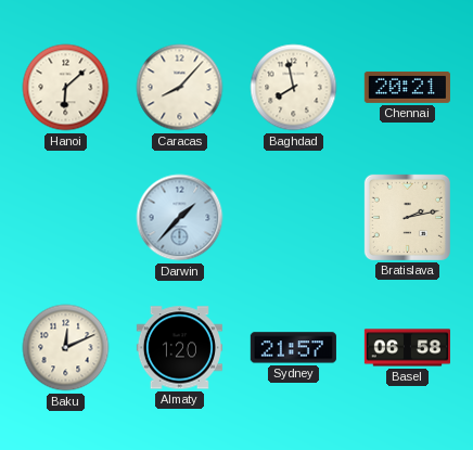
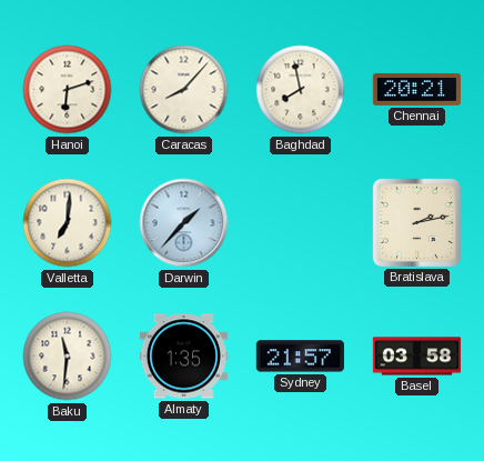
Hanoi: 6:08 -> 6:12 (68, 90)
Valletta: none -> 7:01 (68, 223)
Baku: 12:11 -> 11:31 (68, 357)
Almaty: 1:20 -> 1:35 (183, 357)
Basel: 06:58 -> 03:58 (416, 357)
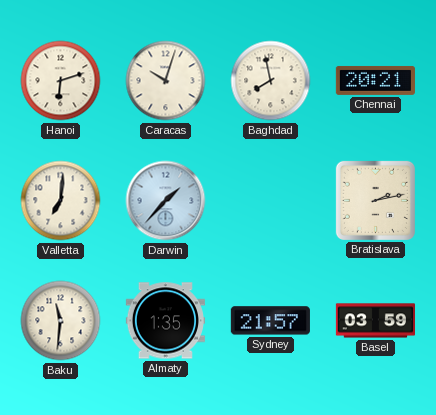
Caracas: 8:07 -> 10:03 (166, 81)
Basel: 03:58 -> 03:59 (375, 321)
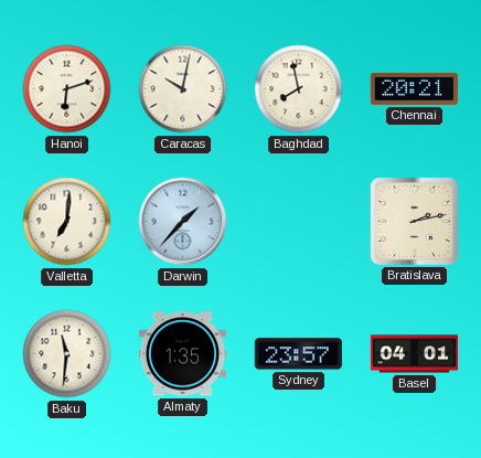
Caracas: 10:03 -> 10:02 (183, 89)
Sydney: 21:57 -> 23:57 (298, 354)
Basel: 03:59 -> 04:01 (414, 354)
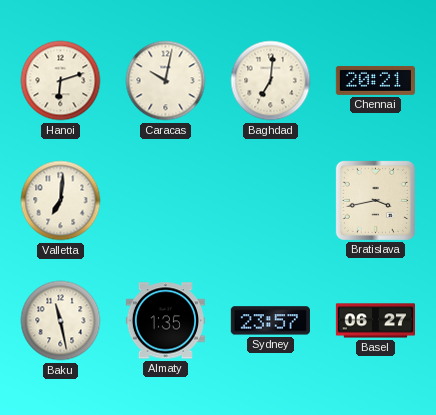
Baghdad: 7:58 -> 7:01 (271, 81)
Darwin: 1:37 -> none (183, 222)
Bratislava: 2:13 -> 3:43 (375, 200)
Baku: 11:31 -> 11:28 (61, 321)
Basel: 04:01 -> 06:27 (375, 321)
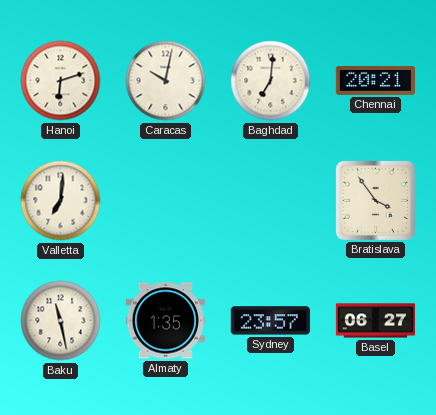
Bratislava: 3:43 -> 3:54 (375, 200)
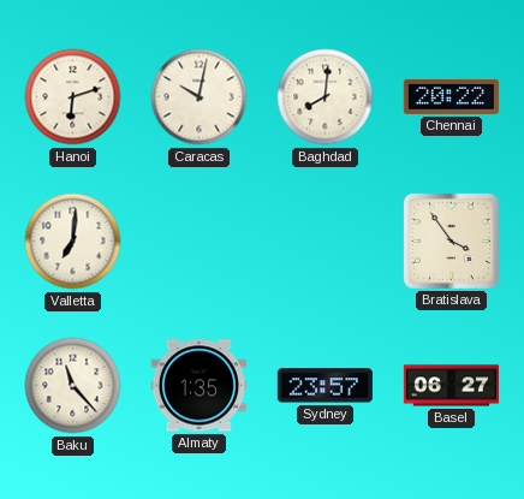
Baghdad: 7:01 -> 8:01 (326, 97)
Chennai: 20:21 -> 20:22 (451, 96)
Baku: 11:28 -> 11:23 (73, 386)
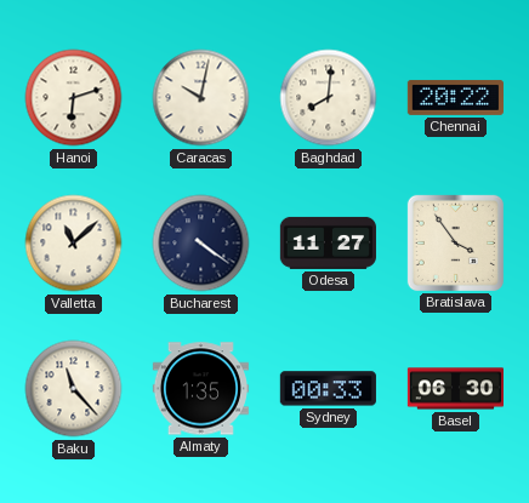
Valletta: 7:01 -> 11:08 (74, 244)
Bucharest: none -> 4:21 (201, 244)
Odesa: none -> 11:27 (328, 242)
Sydney: 23:57 -> 00:33 (328, 389)
Basel: 06:27 -> 06:30 (455, 389)
